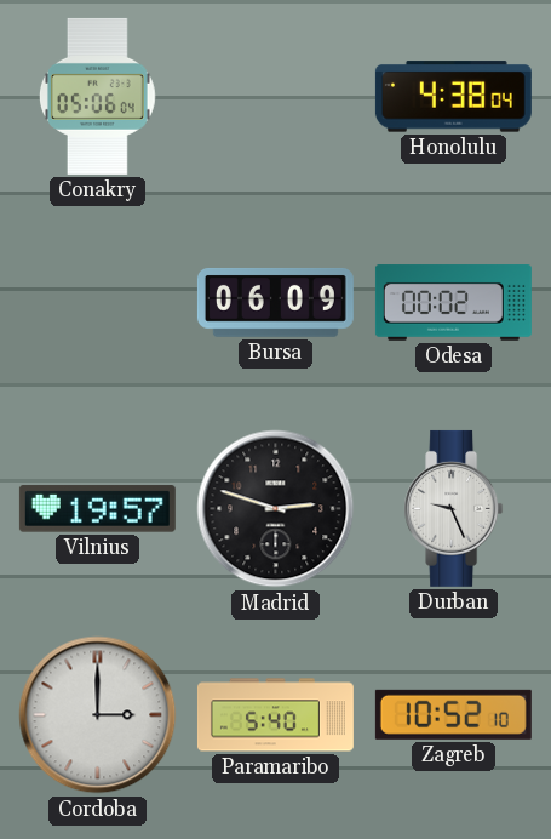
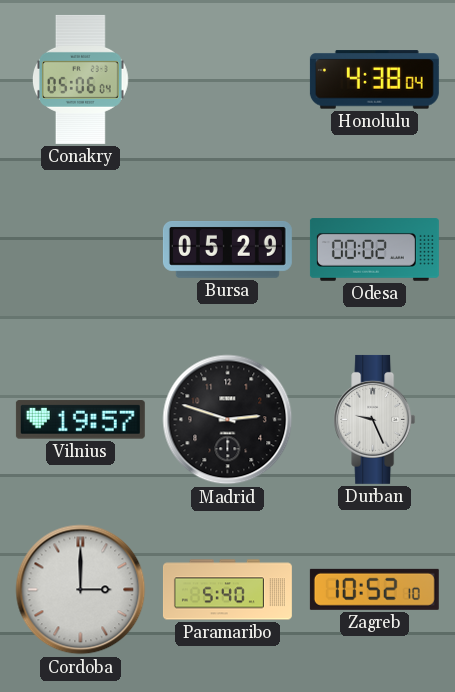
Bursa: 06:09 -> 05:29 (227, 250)
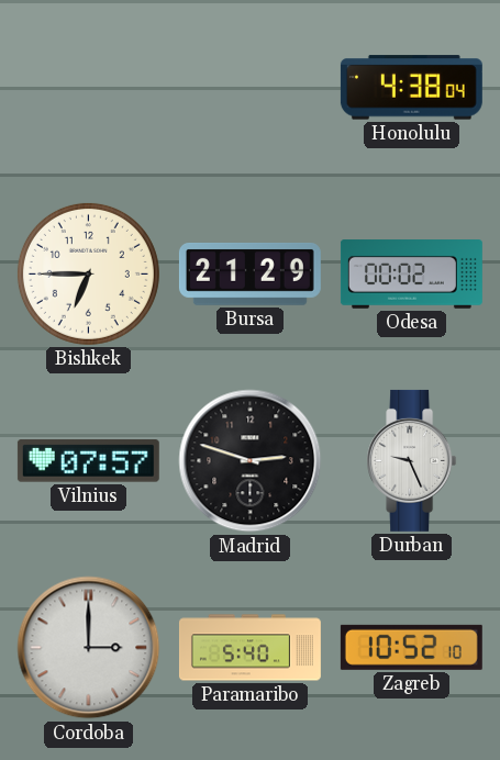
Conakry: 05:06 -> none (81, 79)
Bishkek: none -> 6:45 (88, 273)
Bursa: 05:29 -> 21:29 (249, 275)
Vilnius: 19:57 -> 07:57 (88, 461)
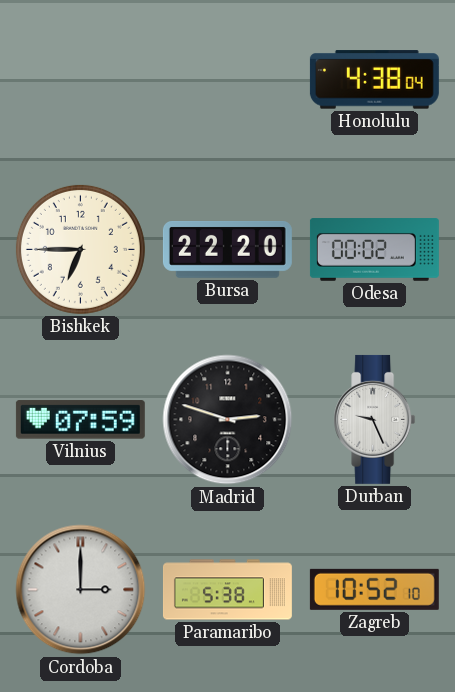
Bursa: 21:29 -> 22:20 (227, 250)
Vilnius: 07:57 -> 07:59 (80, 420)
Paramaribo: 5:40 -> 5:38 (227, 590)
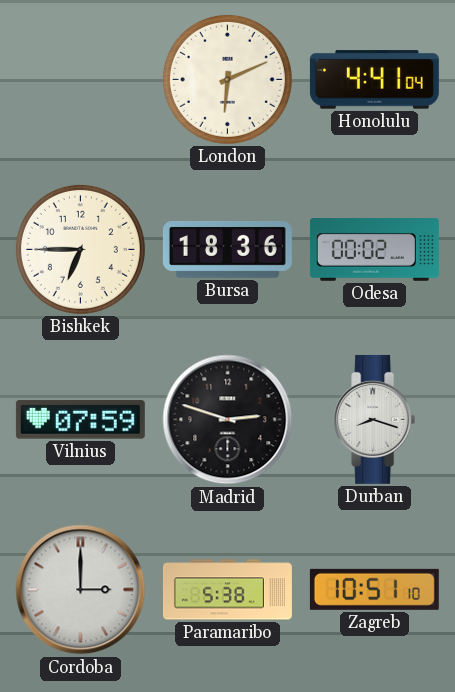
London: none -> 6:11 (227, 79)
Honolulu: 4:38 -> 4:41 (374, 80)
Bursa: 22:20 -> 18:36 (227, 250)
Durban: 9:26 -> 8:18 (375, 419)
Zagreb: 10:52 -> 10:51 (374, 589)
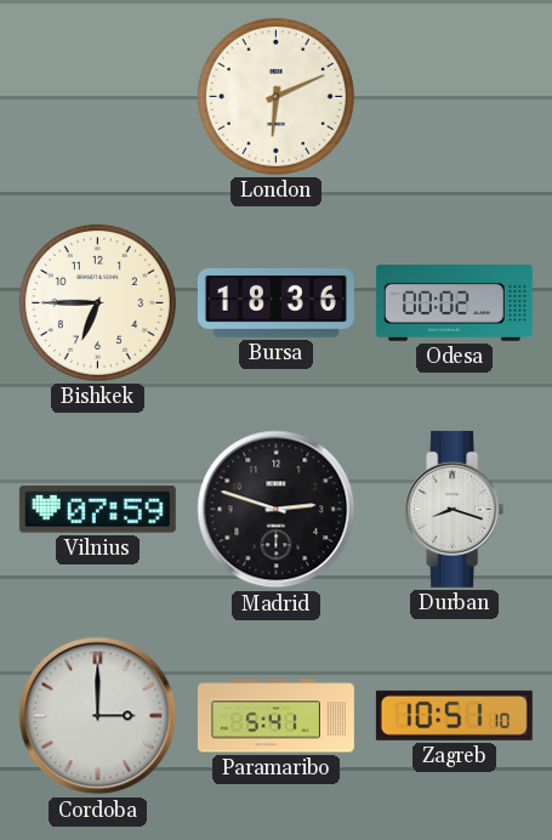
Honolulu: 4:41 -> none (374, 80)
Paramaribo: 5:38 -> 5:41 (275, 716)
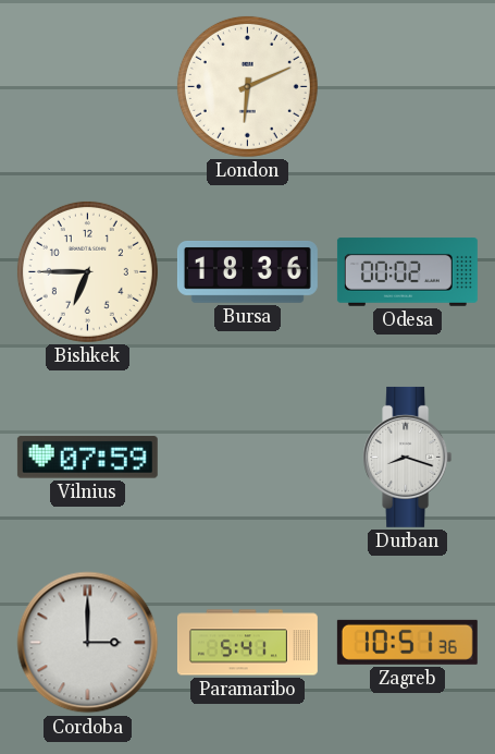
Madrid: 2:48 -> none (277, 510)
Zagreb: 10:51:10 -> 10:51:36 (407, 642)
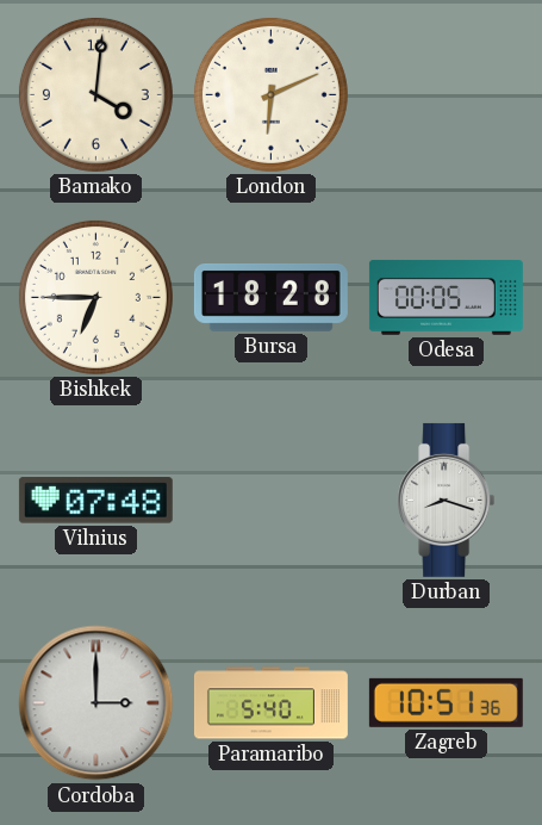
Bamako: none -> 4:01 (95, 94)
Bursa: 18:36 -> 18:28 (270, 298)
Odesa: 00:02 -> 00:05 (446, 298)
Vilnius: 07:59 -> 07:48 (95, 501)
Paramaribo: 5:41 -> 5:40 (270, 703)
